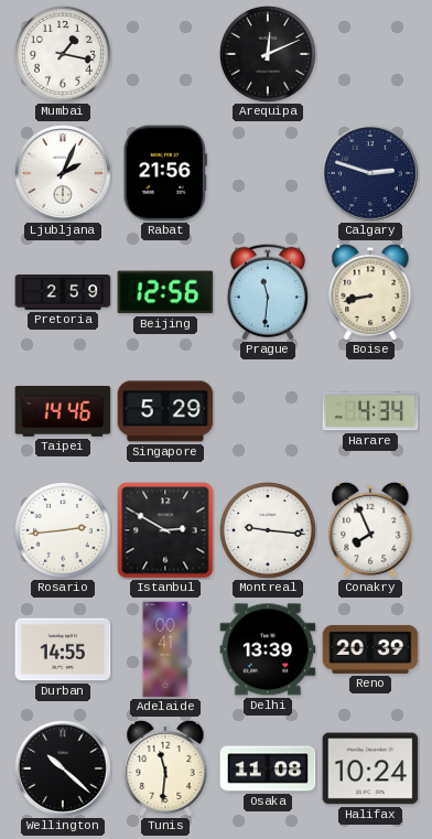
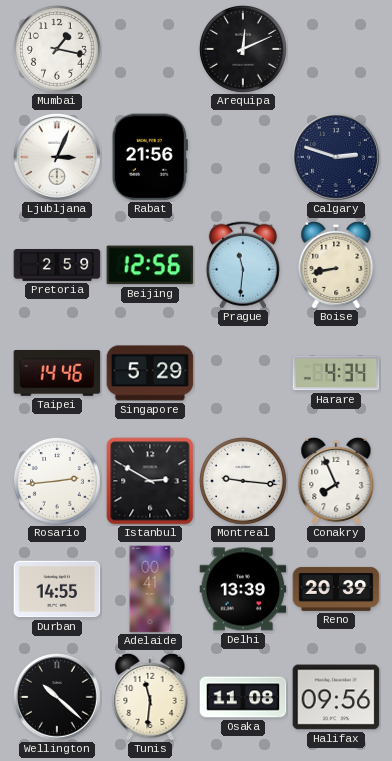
Ljubljana: 2:04 -> 3:04 (58, 158)
Halifax: 10:24 -> 09:56 (336, 697)
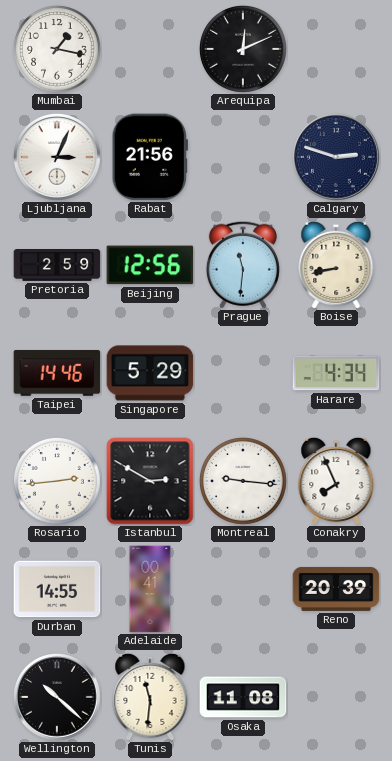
Delhi: 13:39 -> none (243, 589)
Halifax: 09:56 -> none (336, 697)
